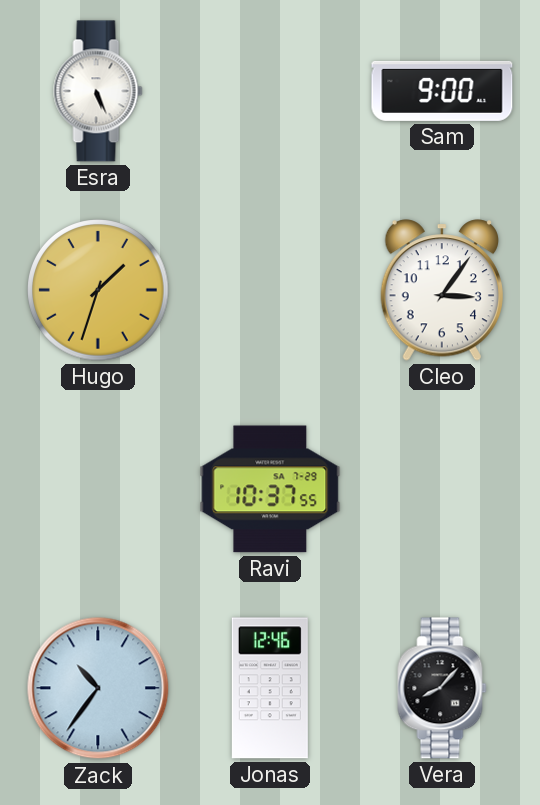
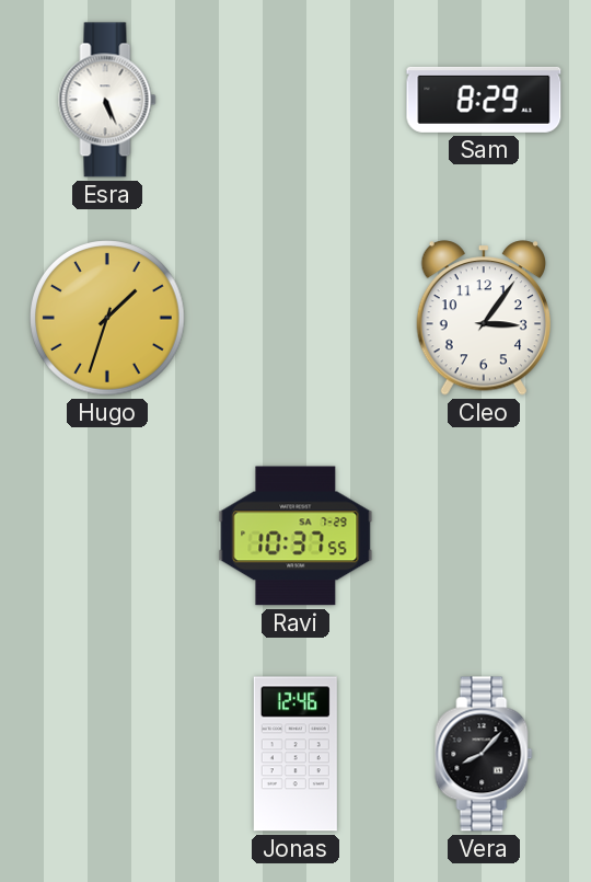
Sam: 9:00 -> 8:29 (484, 100)
Zack: 10:36 -> none (98, 688)
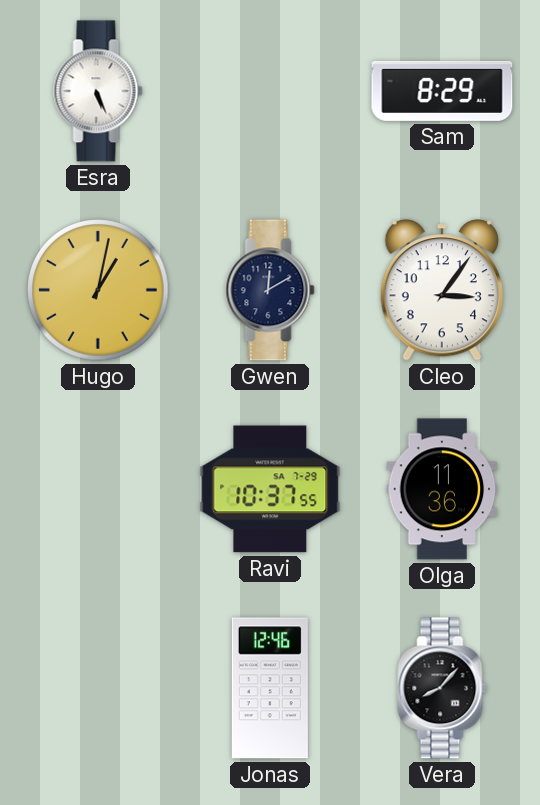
Hugo: 1:33 -> 1:02 (98, 290)
Gwen: none -> 12:10 (270, 290)
Olga: none -> 11:36 (442, 489)
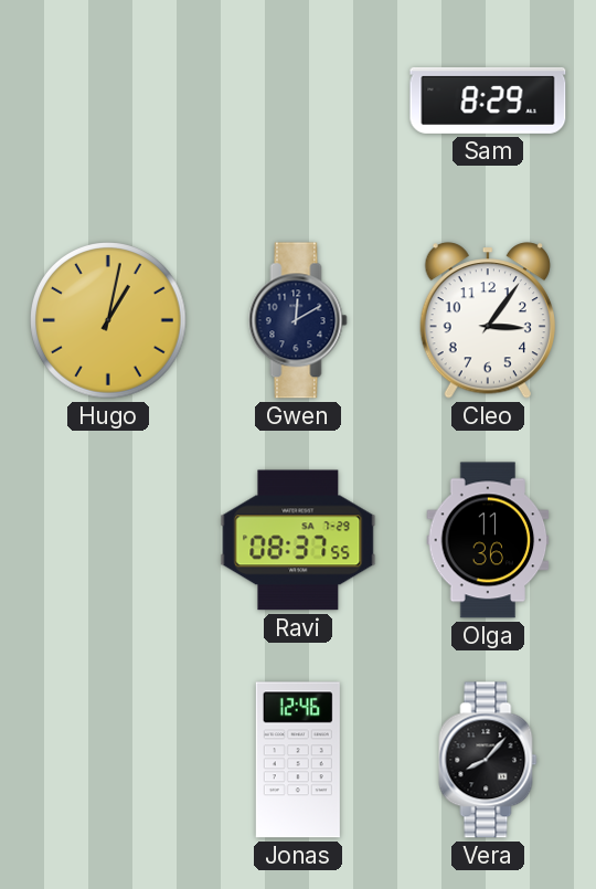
Esra: 5:26 -> none (98, 91)
Ravi: 10:37 -> 08:37 (298, 540)
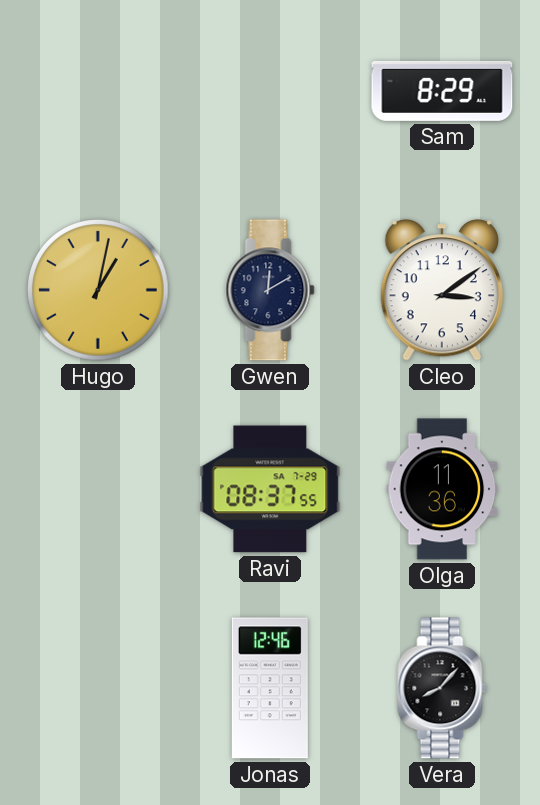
Cleo: 3:06 -> 3:09 (442, 290)
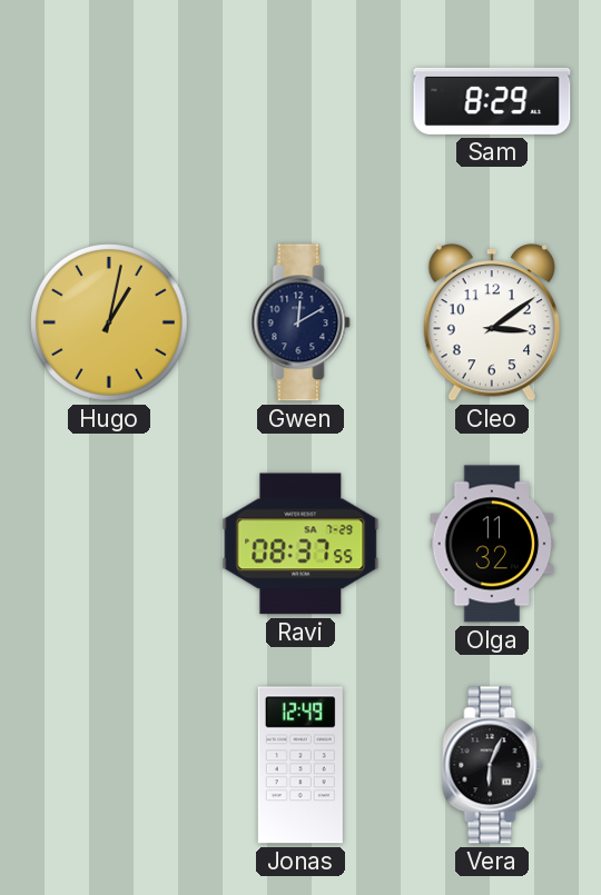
Olga: 11:36 -> 11:32 (492, 544)
Jonas: 12:46 -> 12:49 (300, 765)
Vera: 8:07 -> 6:04 (492, 765)
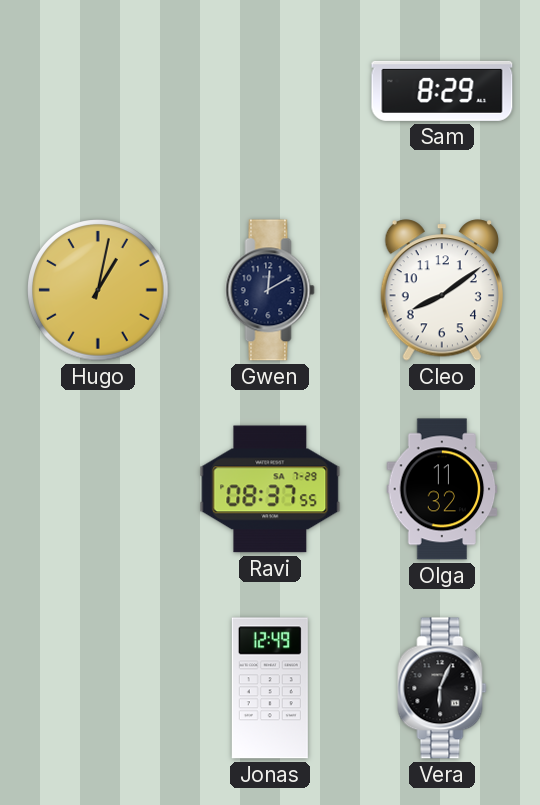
Cleo: 3:09 -> 8:09 (442, 290)
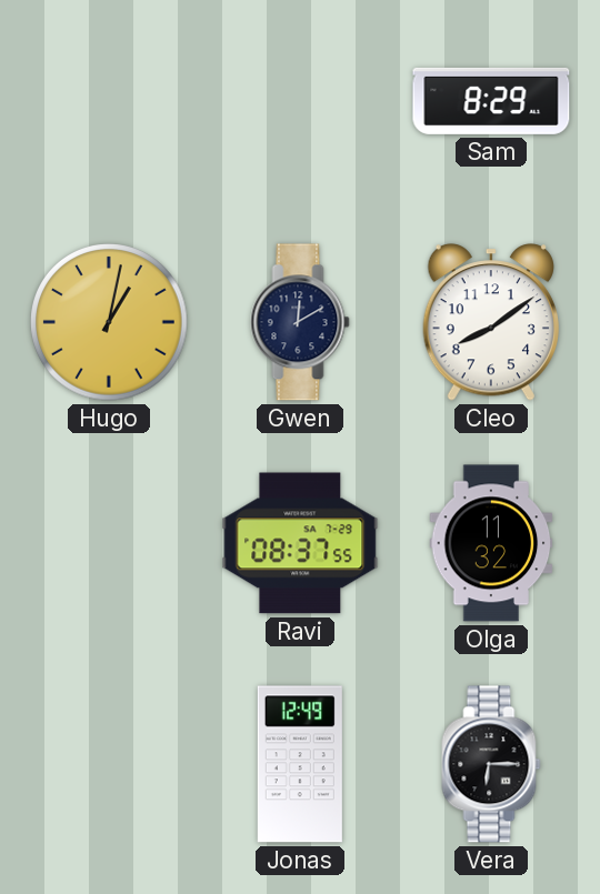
Vera: 6:04 -> 6:15 (491, 764)
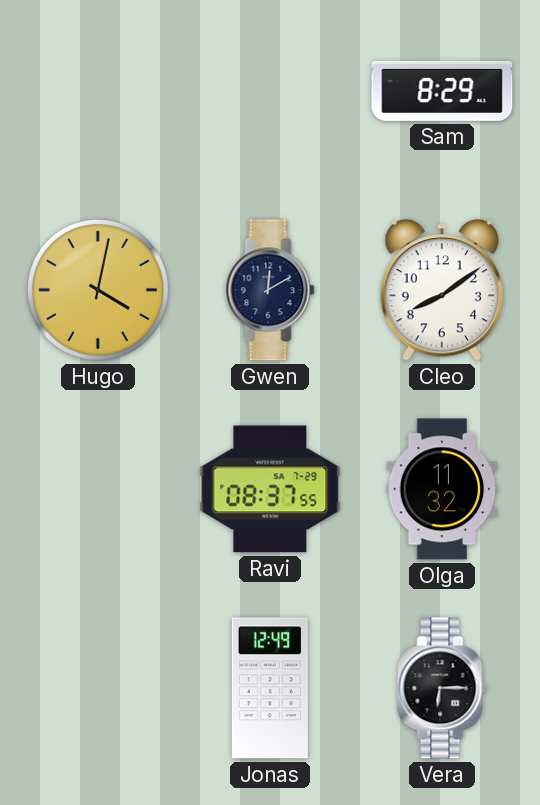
Hugo: 1:02 -> 4:02 (98, 290)
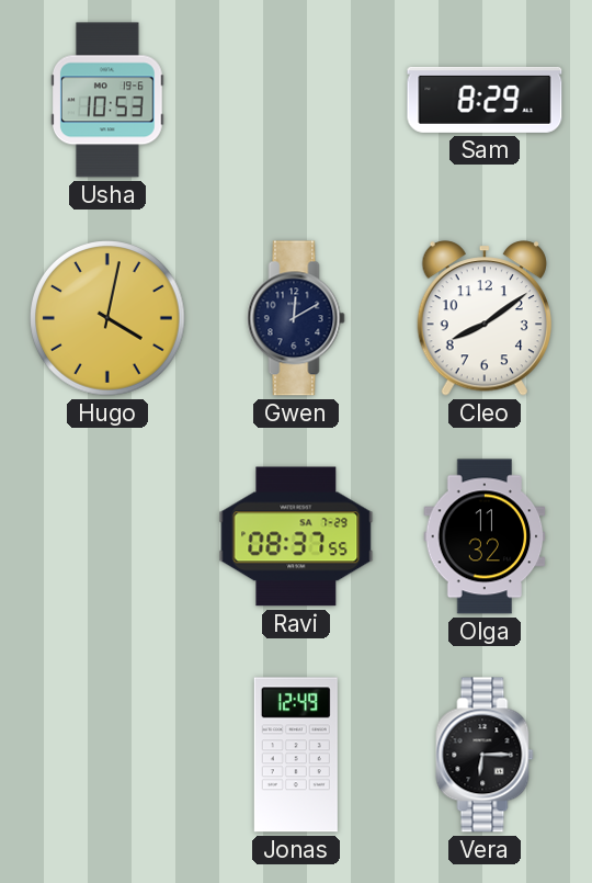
Usha: none -> 10:53 (107, 100)
